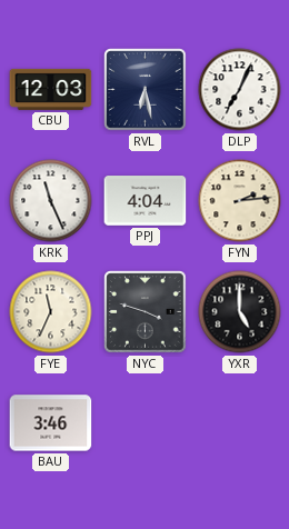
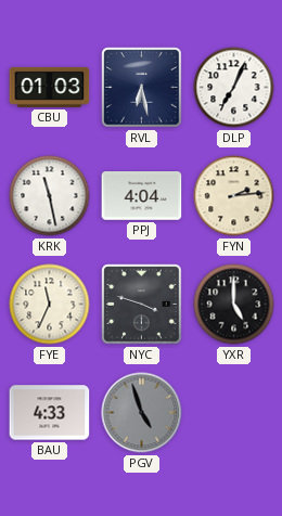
CBU: 12:03 -> 01:03 (50, 87)
KRK: 11:26 -> 11:28 (50, 196)
BAU: 3:46 -> 4:33 (50, 413)
PGV: none -> 4:57 (142, 413)
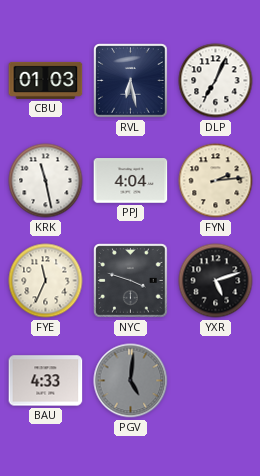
YXR: 5:00 -> 5:12 (216, 281)
PGV: 4:57 -> 5:01 (131, 381)
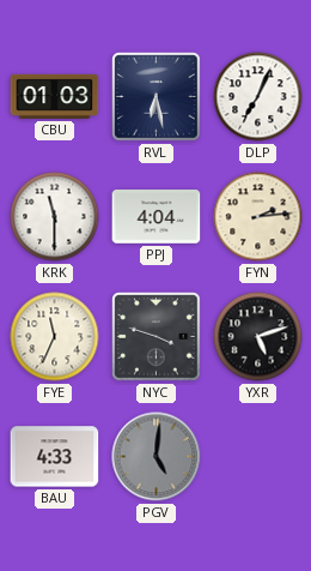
KRK: 11:28 -> 11:30 (55, 217)
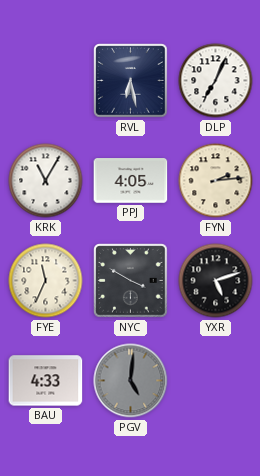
CBU: 01:03 -> none (55, 96)
KRK: 11:30 -> 11:05 (46, 181)
PPJ: 4:04 -> 4:05 (131, 181)
NYC: 3:48 -> 3:50 (131, 281)
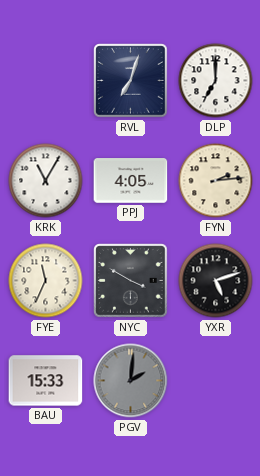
RVL: 6:28 -> 7:03 (131, 81)
DLP: 7:04 -> 7:00 (216, 81)
BAU: 4:33 -> 15:33 (46, 381)
PGV: 5:01 -> 2:01 (131, 381)
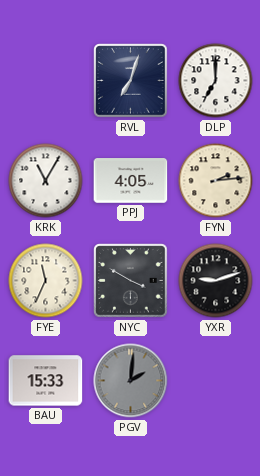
YXR: 5:12 -> 9:12 (216, 281)
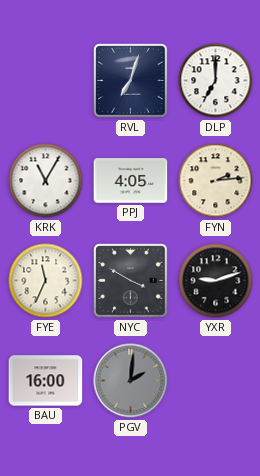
BAU: 15:33 -> 16:00 (46, 381)
